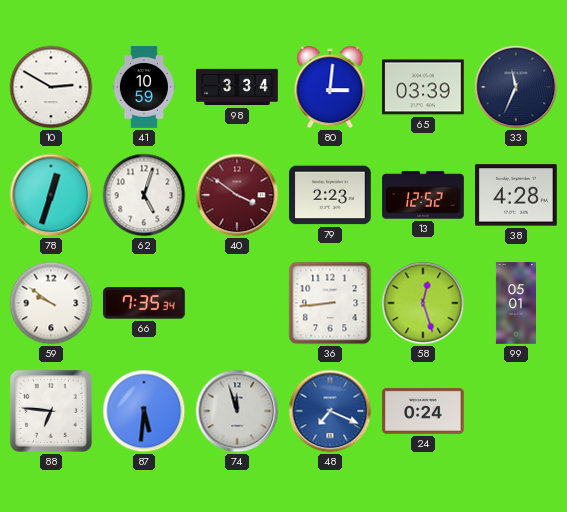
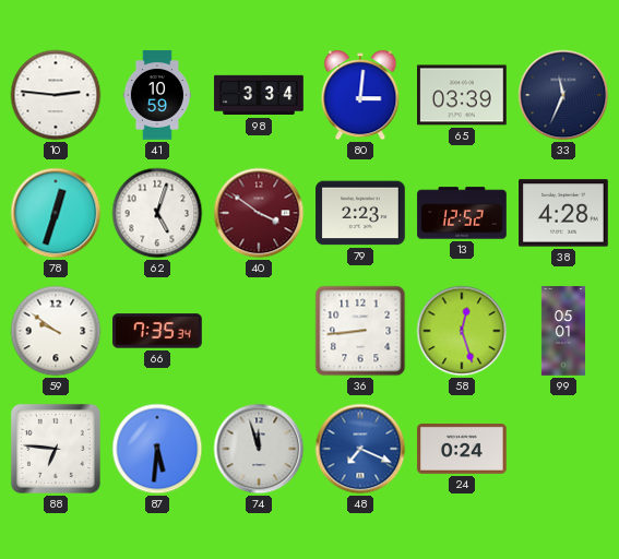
10: 2:50 -> 2:46 (56, 95)
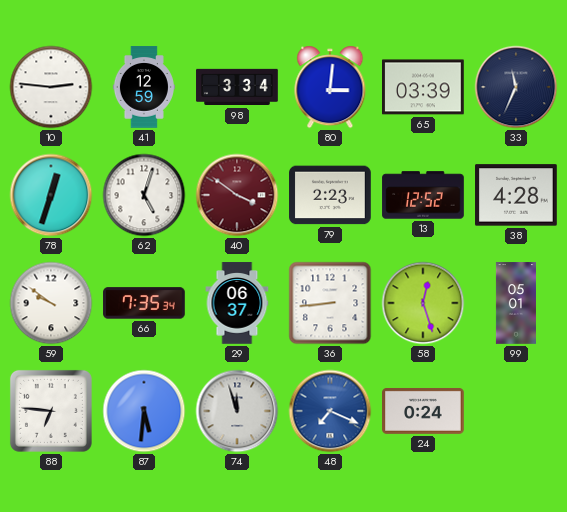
41: 10:59 -> 12:59 (144, 87)
29: none -> 06:37 (237, 303)
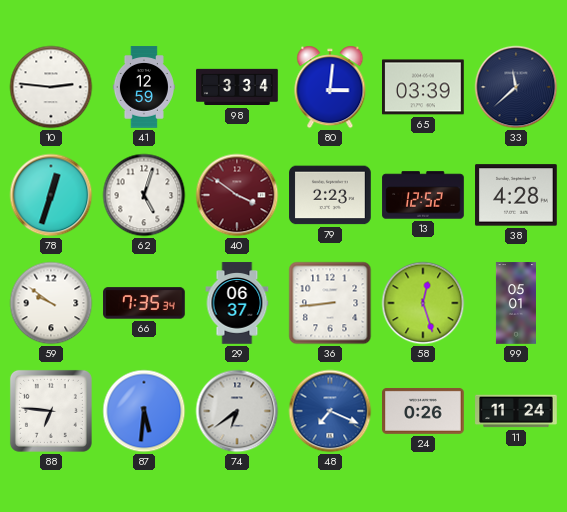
33: 11:34 -> 11:38 (516, 87)
74: 11:57 -> 6:39 (237, 411)
24: 0:24 -> 0:26 (423, 411)
11: none -> 11:24 (516, 411)
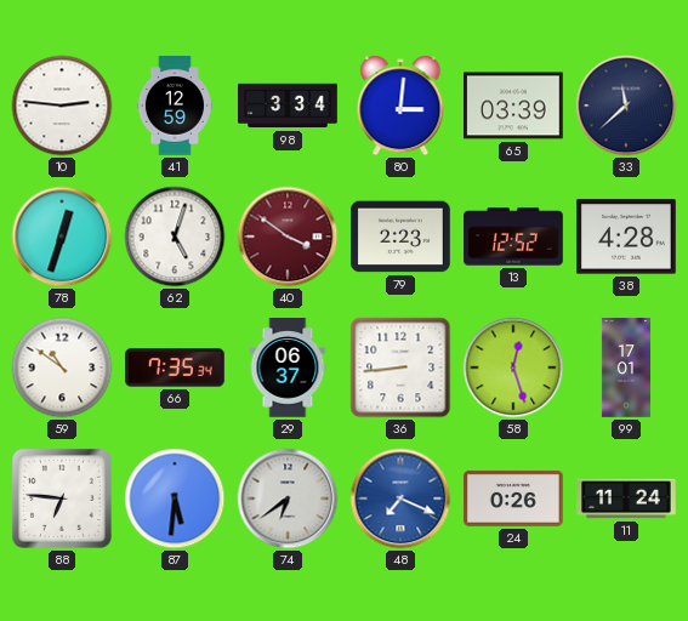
59: 9:51 -> 10:51 (62, 368)
99: 05:01 -> 17:01 (626, 368)
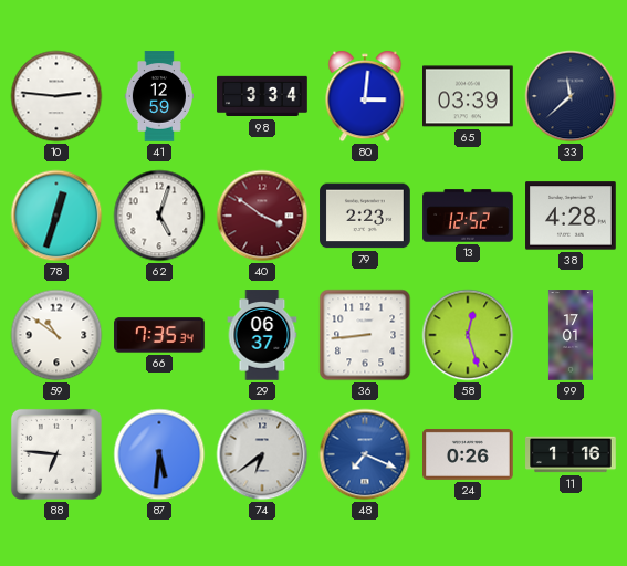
11: 11:24 -> 1:16 (571, 454)
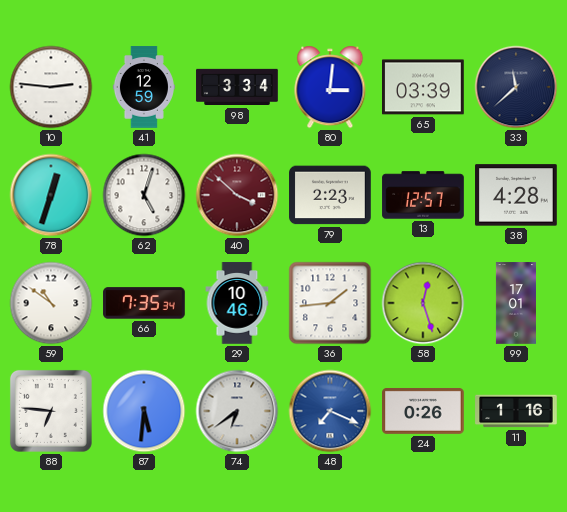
40: 3:51 -> 3:52 (237, 195)
13: 12:52 -> 12:57 (423, 195)
29: 06:37 -> 10:46 (237, 303)
36: 8:44 -> 1:44 (330, 303)
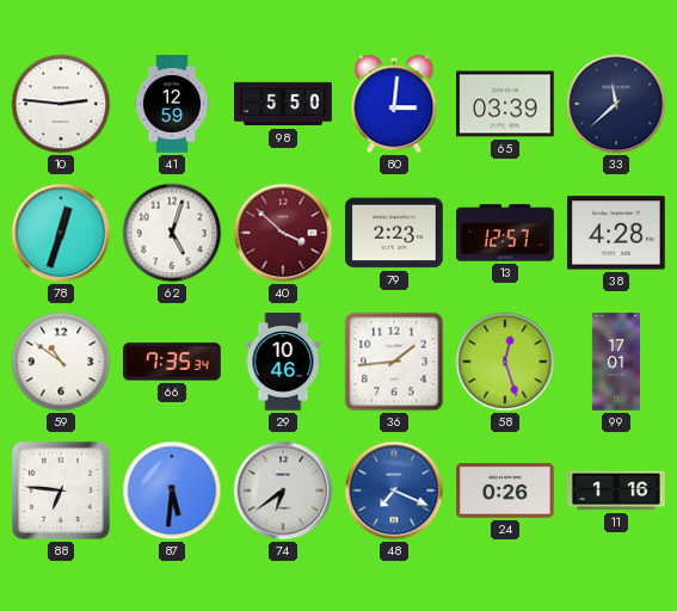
98: 3:34 -> 5:50 (283, 104)
